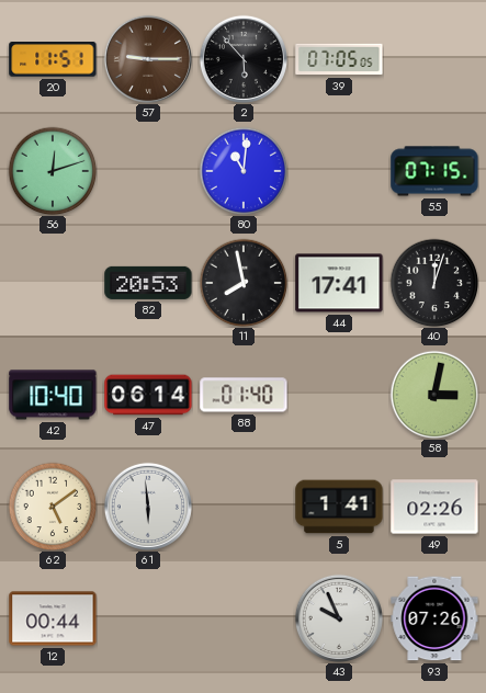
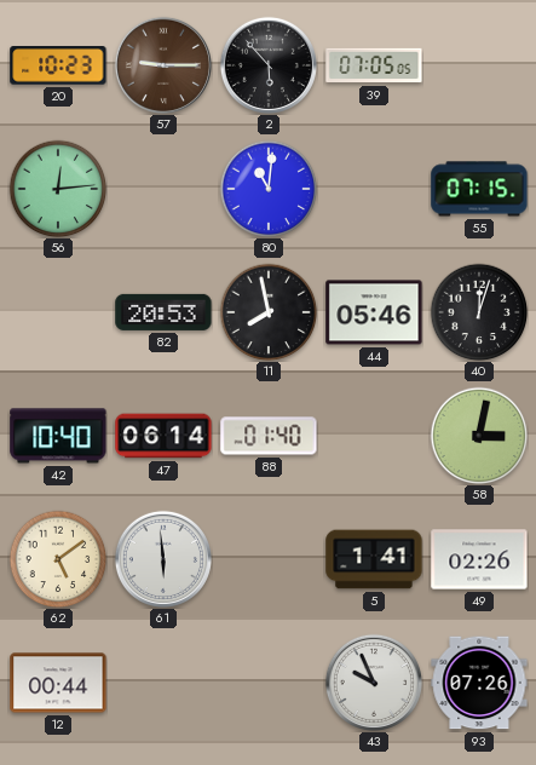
20: 11:51 -> 10:23 (58, 65)
56: 12:12 -> 12:14 (58, 189)
44: 17:41 -> 05:46 (374, 312)
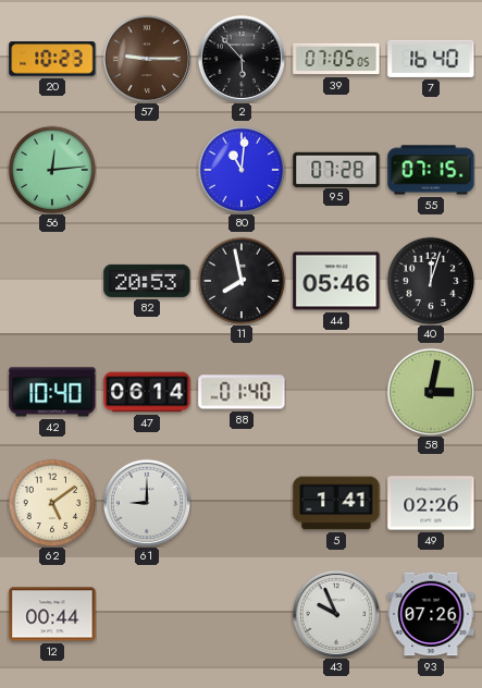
7: none -> 16:40 (431, 59)
95: none -> 07:28 (336, 169)
61: 5:59 -> 9:00 (147, 503)
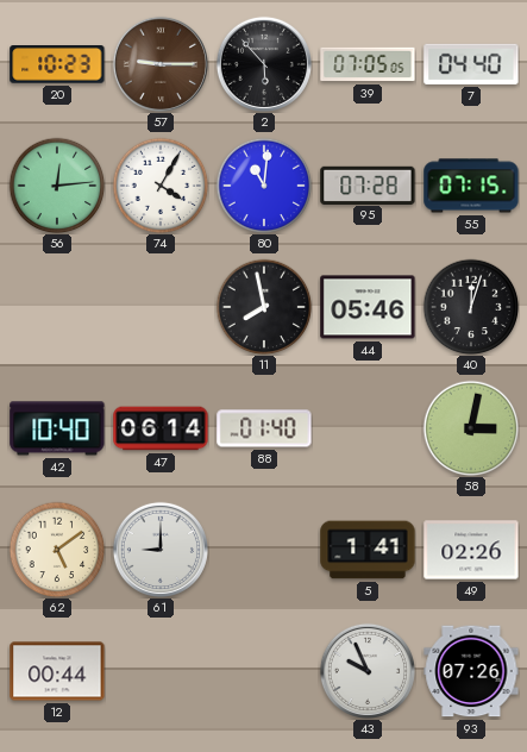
7: 16:40 -> 04:40 (471, 64)
74: none -> 4:05 (161, 186)
82: 20:53 -> none (147, 281)
